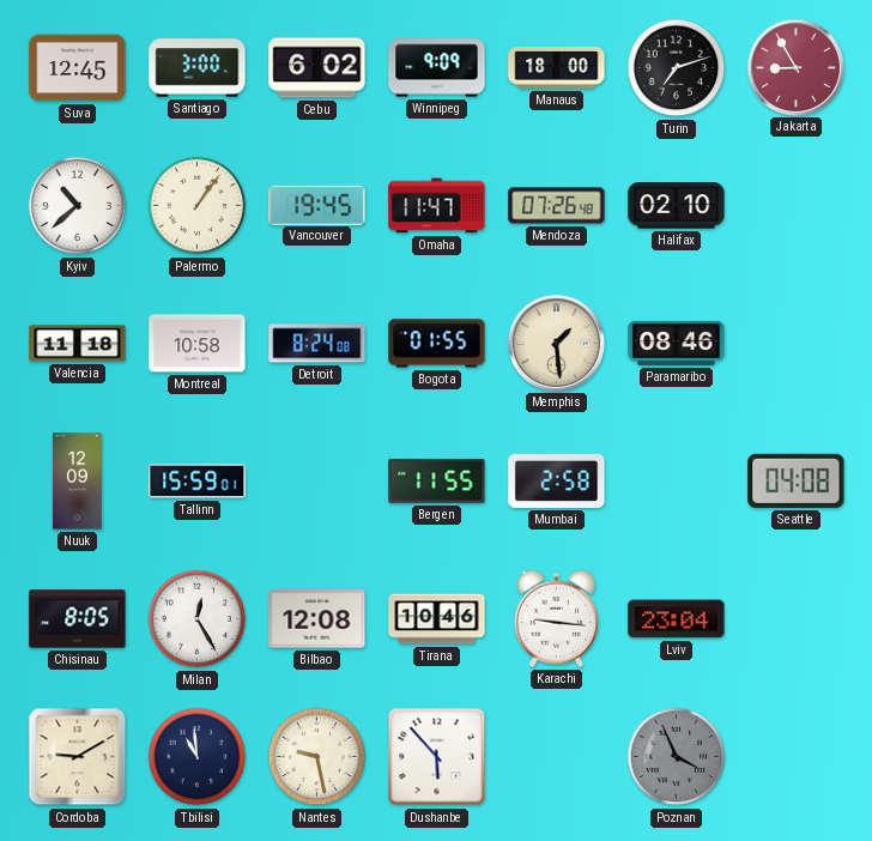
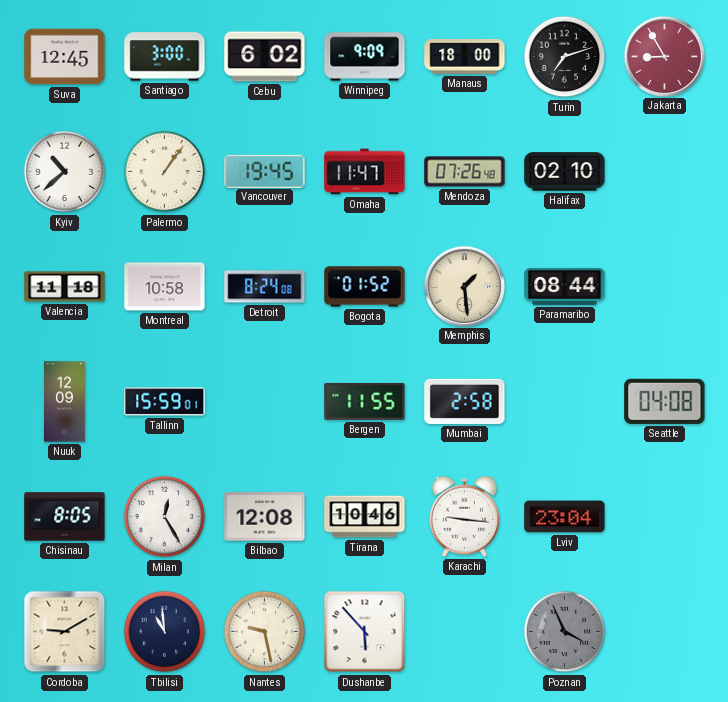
Bogota: 01:55 -> 01:52 (365, 287)
Paramaribo: 08:46 -> 08:44 (565, 286)
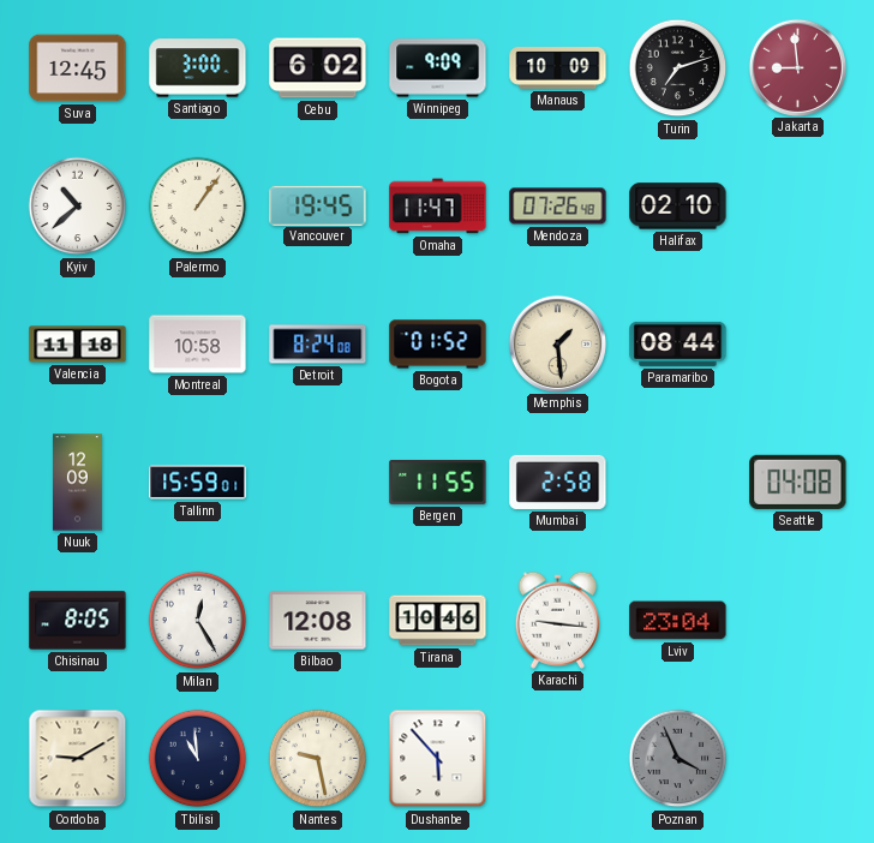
Manaus: 18:00 -> 10:09 (558, 68)
Jakarta: 8:55 -> 8:59 (797, 67)
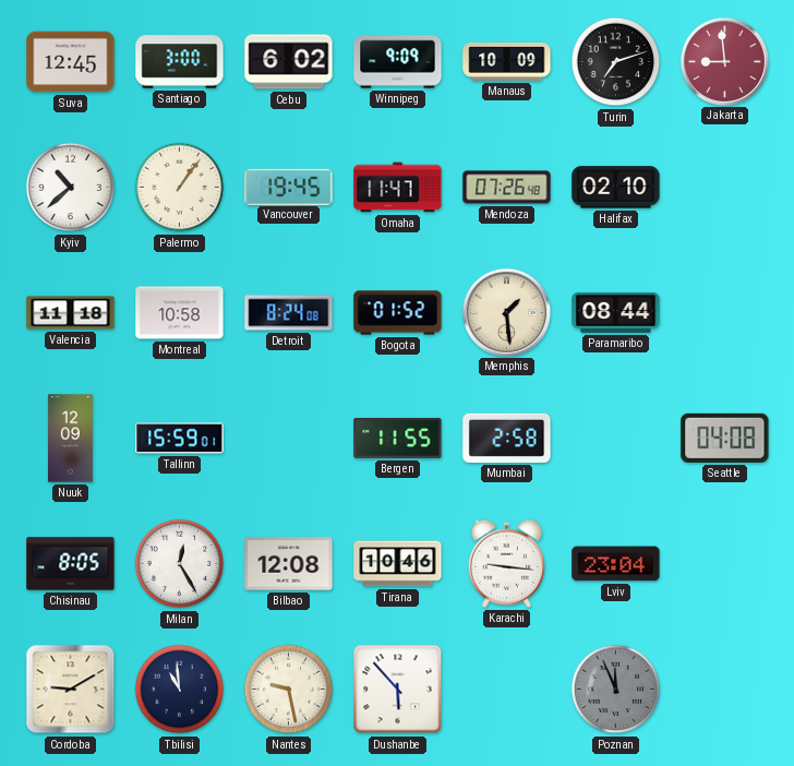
Poznan: 3:56 -> 11:56 (616, 690)
